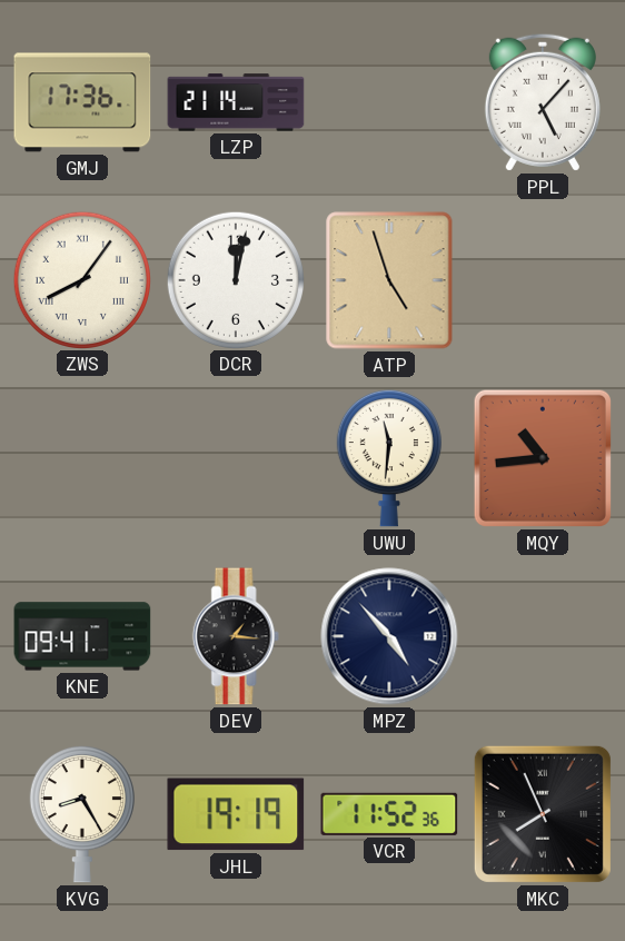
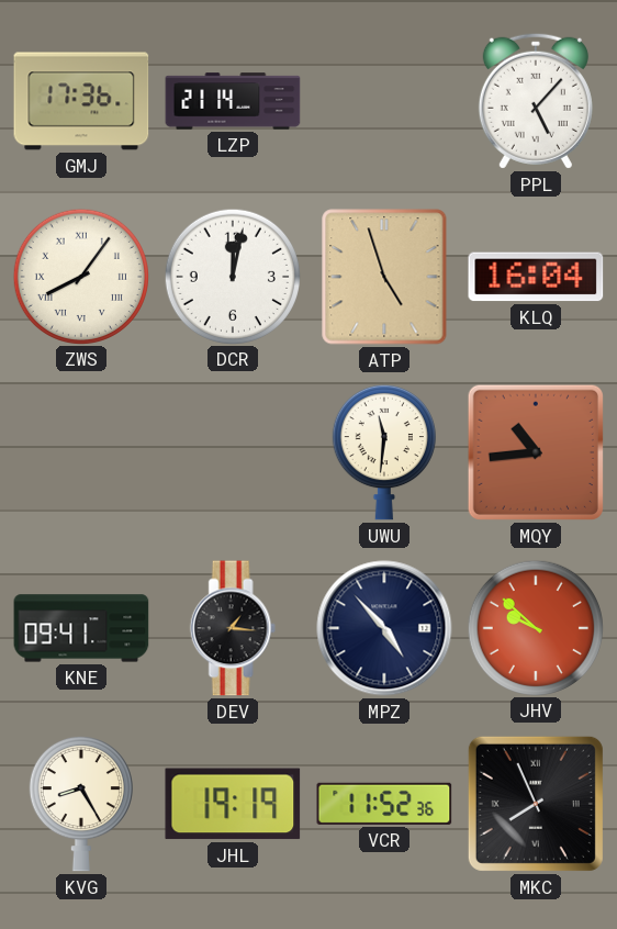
KLQ: none -> 16:04 (536, 277)
JHV: none -> 9:52 (535, 627)
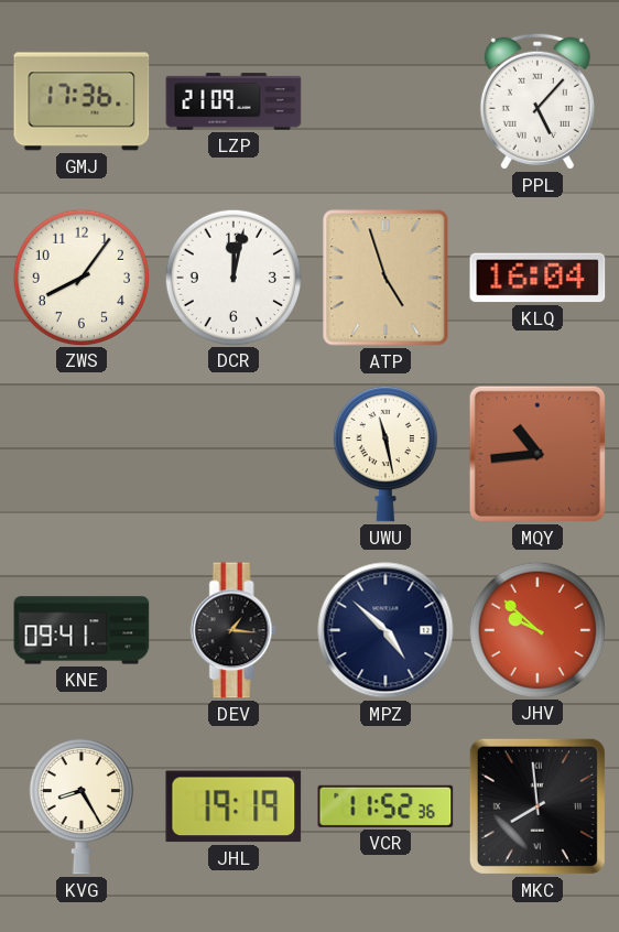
LZP: 21:14 -> 21:09 (234, 101)
ZWS numerals: Roman -> Arabic (80, 277)
UWU: 11:31 -> 11:28 (385, 454)
MPZ: 4:53 -> 4:52 (385, 630)
MKC: 7:56 -> 7:59 (537, 806)
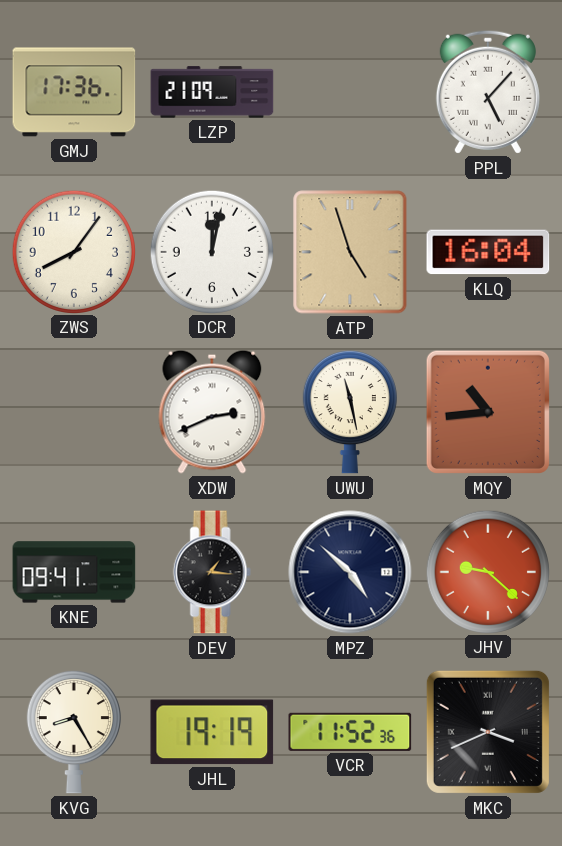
XDW: none -> 2:41 (212, 412)
JHV: 9:52 -> 9:22 (487, 571)
MKC: 7:59 -> 3:41 (488, 732)
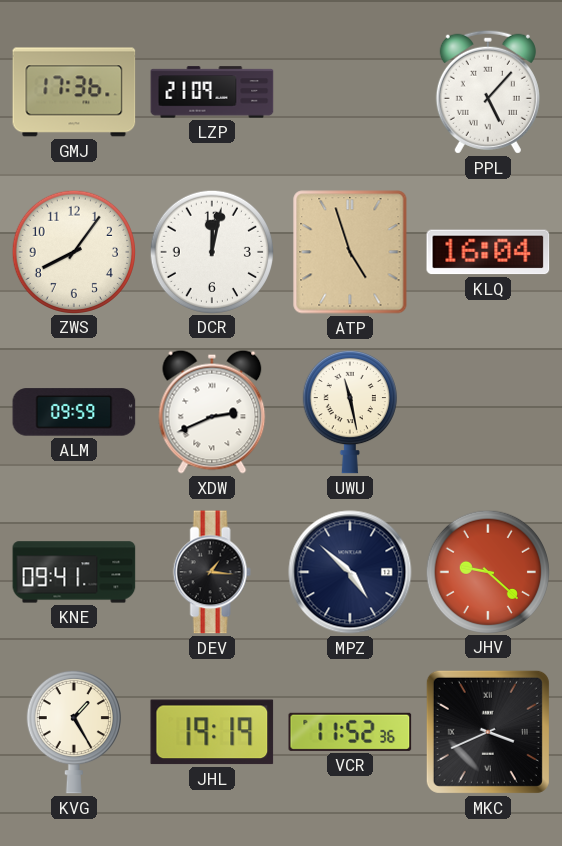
ALM: none -> 09:59 (74, 412)
MQY: 10:44 -> none (488, 412)
KVG: 8:25 -> 1:25 (74, 732)
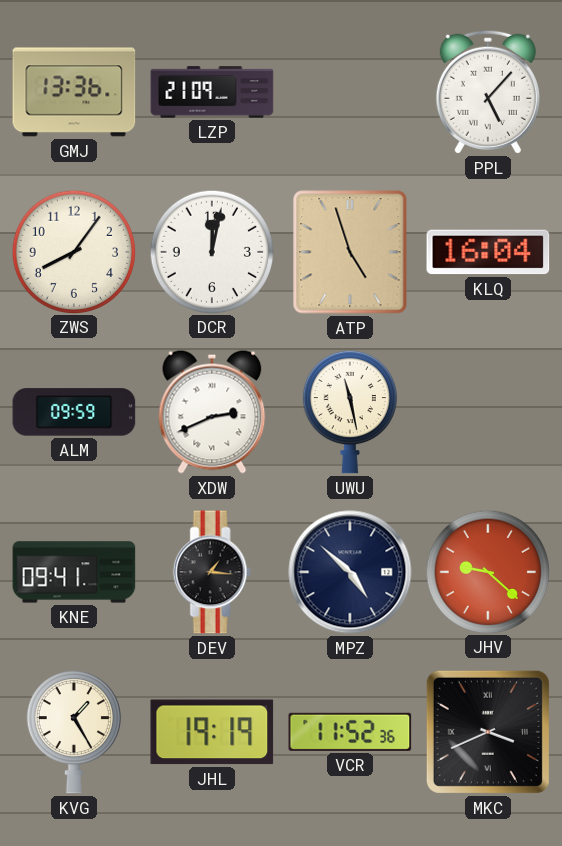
GMJ: 17:36 -> 13:36 (74, 92)
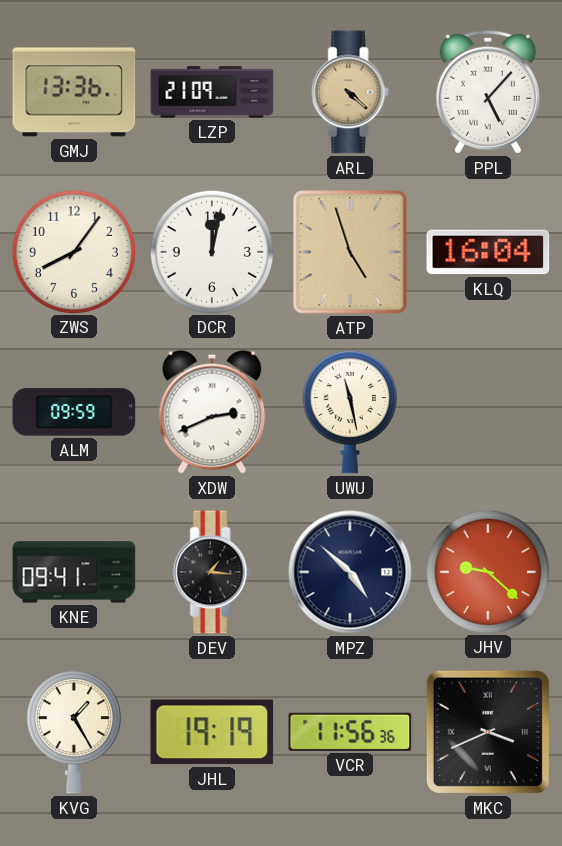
ARL: none -> 4:22 (350, 92)
VCR: 11:52 -> 11:56 (350, 732)
